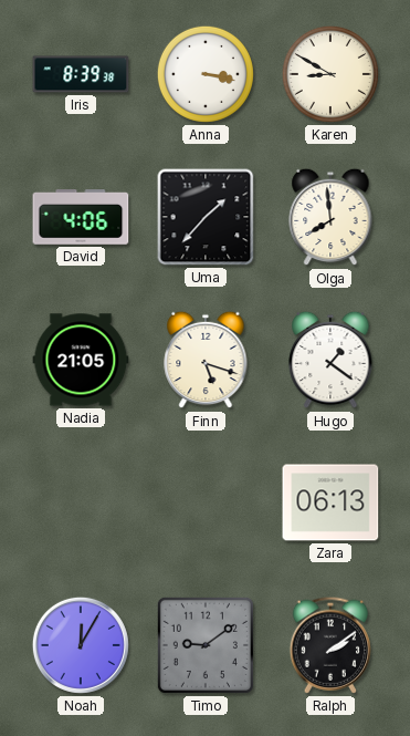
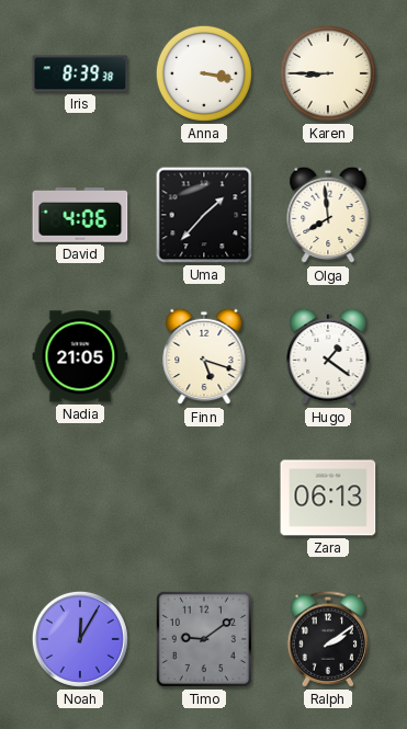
Karen: 8:50 -> 8:45 (328, 73)
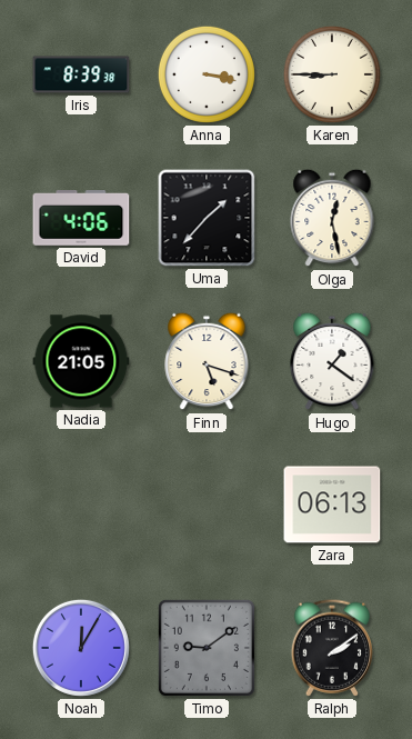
Olga: 7:59 -> 12:28 (332, 218)
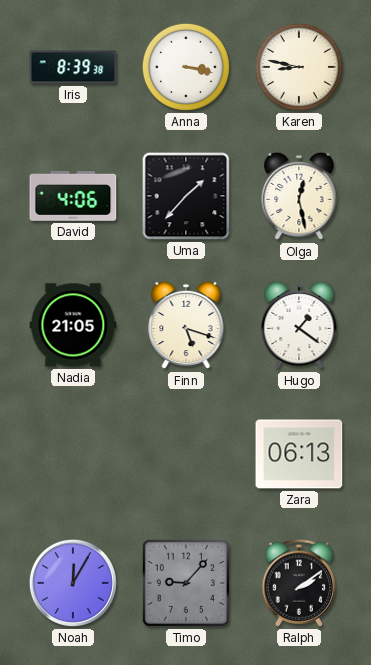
Karen: 8:45 -> 8:47 (299, 67)
Timo: 9:09 -> 9:07 (186, 583)
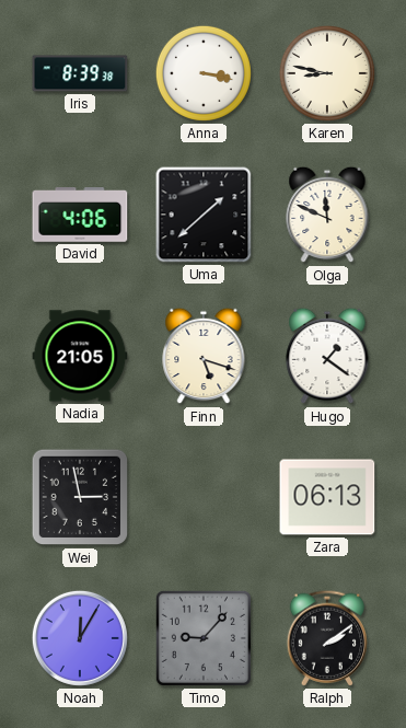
Uma: 1:37 -> 1:38 (204, 215)
Olga: 12:28 -> 11:49 (327, 215)
Wei: none -> 2:58 (80, 497)
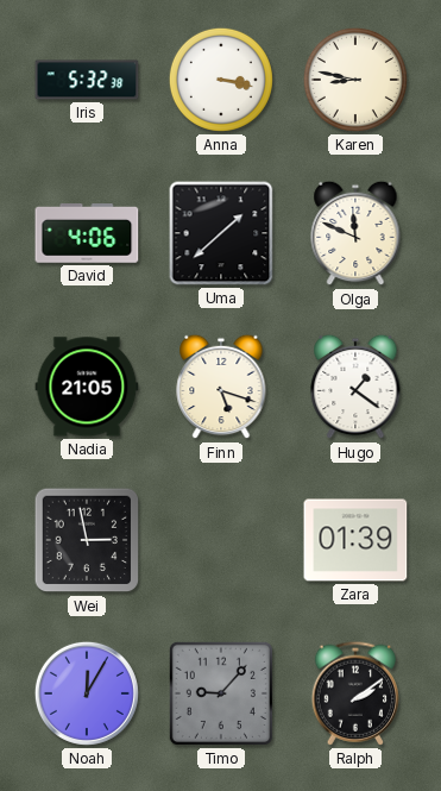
Iris: 8:39 -> 5:32 (87, 80)
Zara: 06:13 -> 01:39 (355, 540)
